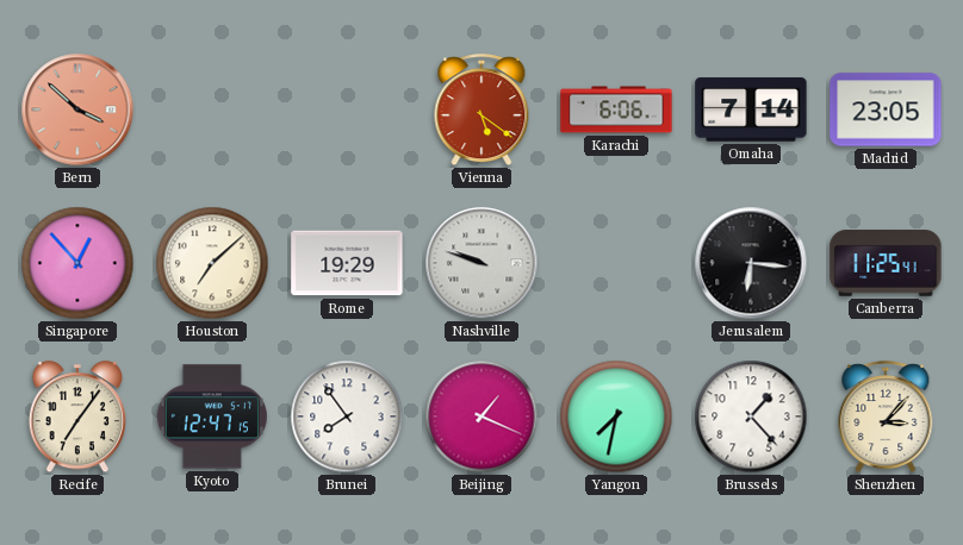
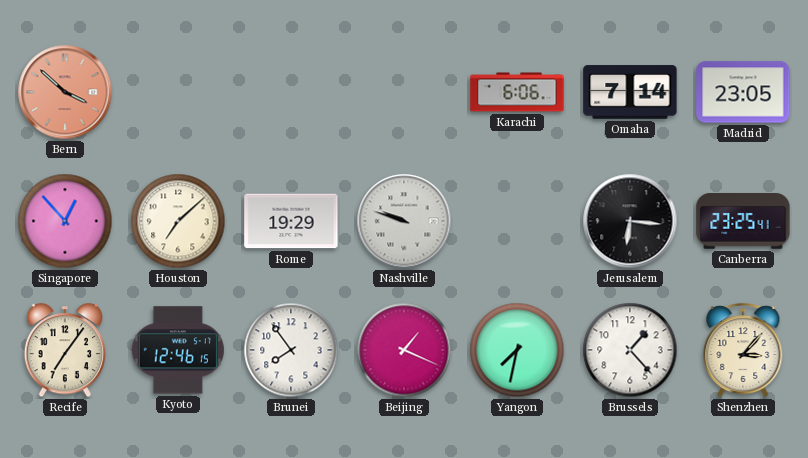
Vienna: 5:21 -> none (481, 111)
Canberra: 11:25 -> 23:25 (743, 221)
Kyoto: 12:47 -> 12:46 (178, 350)
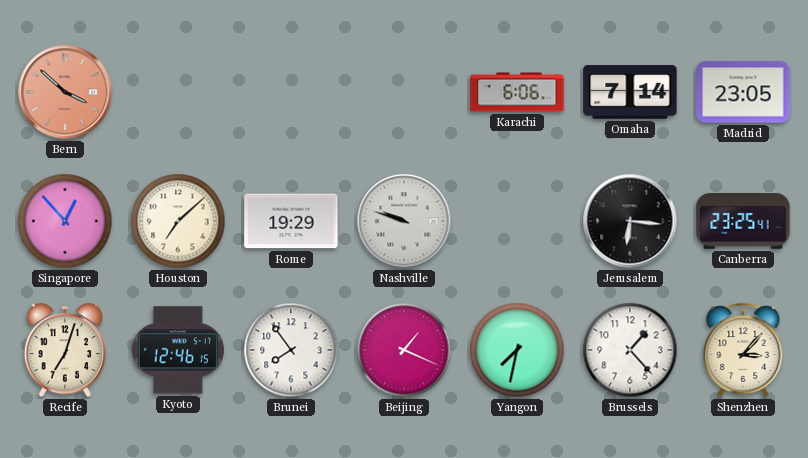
Recife: 7:06 -> 7:03 (64, 351)
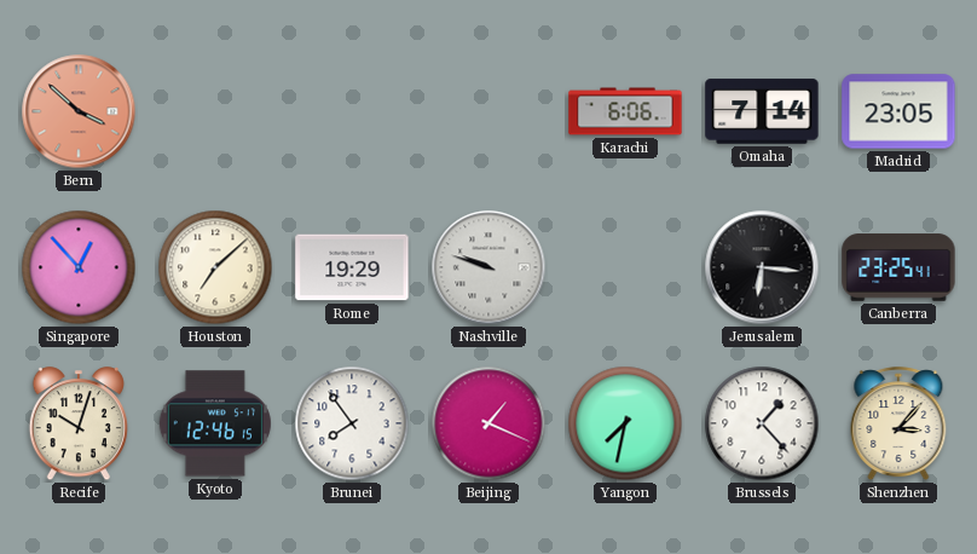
Recife: 7:03 -> 10:03 (77, 425)
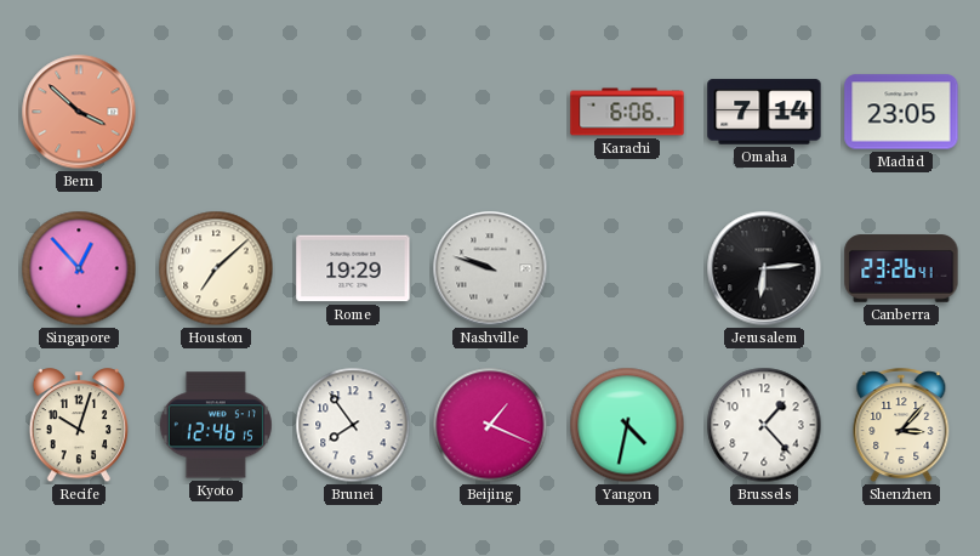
Jerusalem: 6:16 -> 6:14 (764, 268)
Canberra: 23:25 -> 23:26 (901, 268)
Yangon: 7:32 -> 4:32 (627, 425)
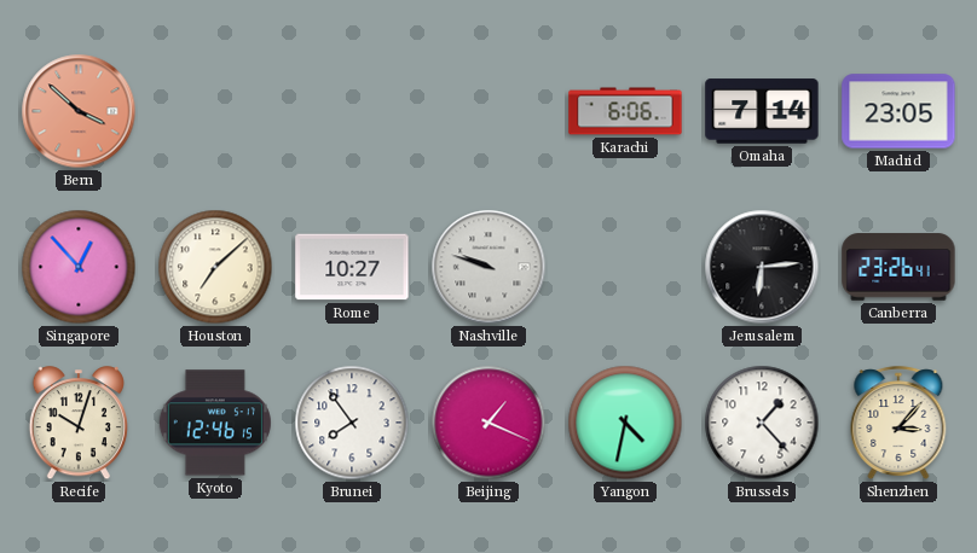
Rome: 19:29 -> 10:27 (352, 267)
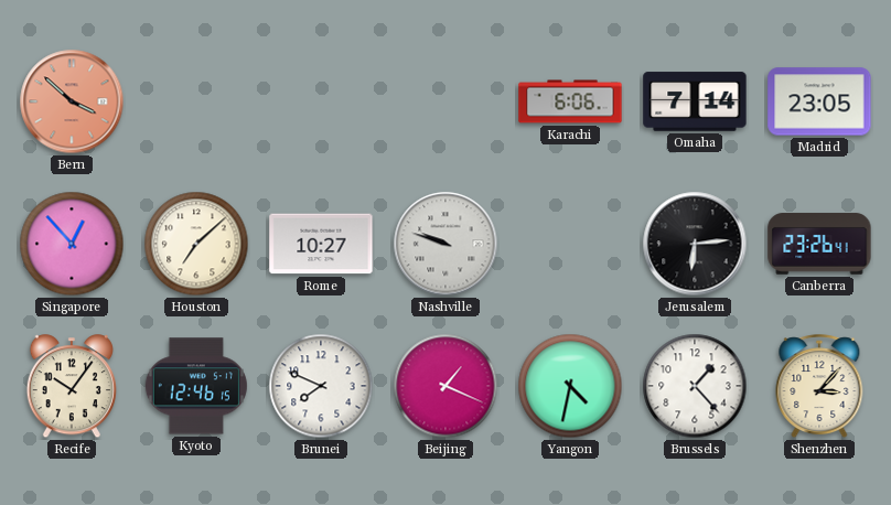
Recife: 10:03 -> 10:06 (71, 387)
Brunei: 7:54 -> 7:49 (321, 386)
